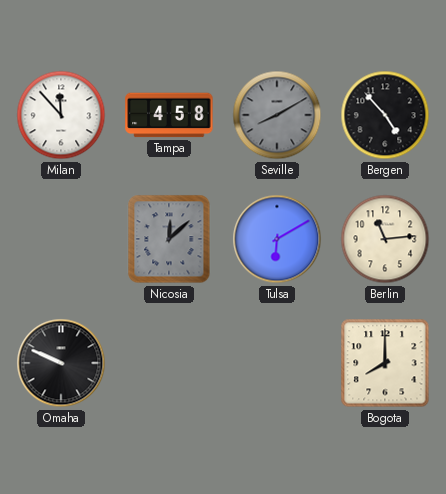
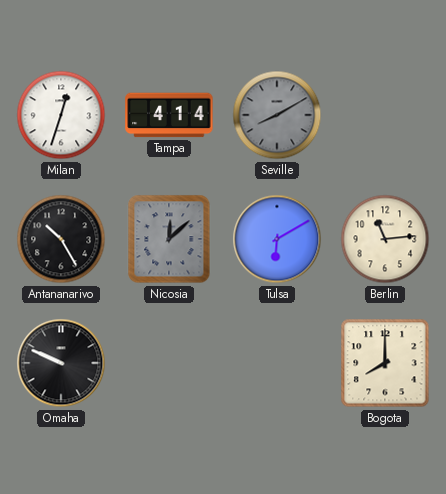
Milan: 11:53 -> 12:33 (61, 115)
Tampa: 4:58 -> 4:14 (169, 115)
Bergen: 4:53 -> none (385, 115)
Antananarivo: none -> 10:25 (61, 239)
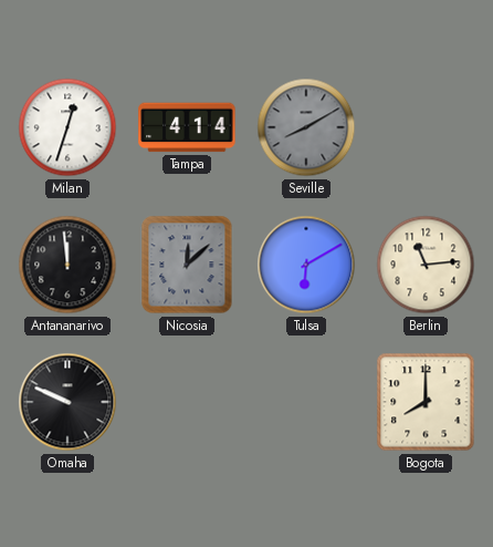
Antananarivo: 10:25 -> 11:59 (67, 265)
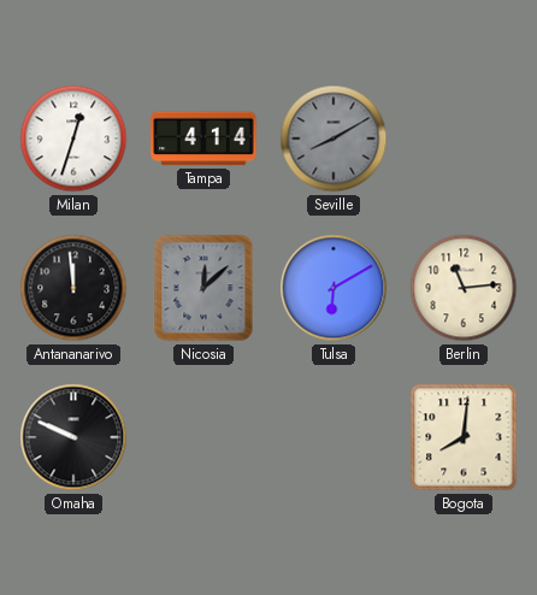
Bogota: 8:00 -> 8:01 (464, 437)
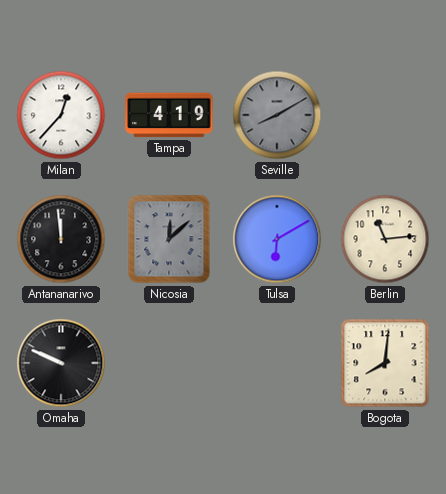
Milan: 12:33 -> 12:37 (61, 115)
Tampa: 4:14 -> 4:19 (169, 115)
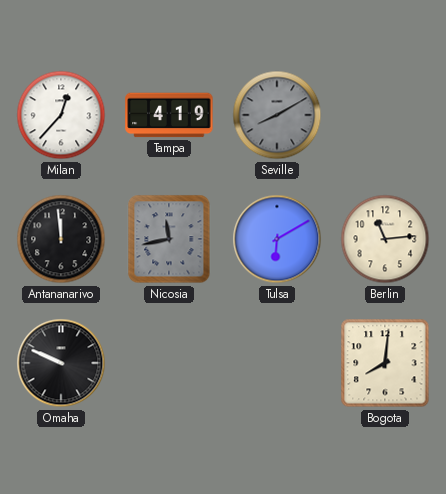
Nicosia: 12:08 -> 11:43 (169, 239)
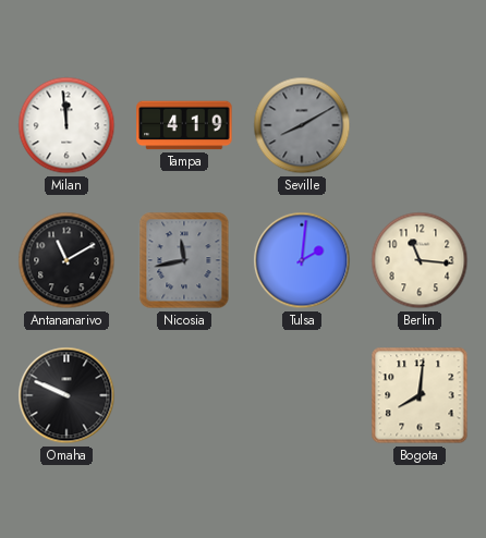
Milan: 12:37 -> 11:59 (66, 125)
Antananarivo: 11:59 -> 11:10 (66, 260)
Tulsa: 6:10 -> 2:01 (302, 260)
Berlin: 11:14 -> 11:16 (420, 260)
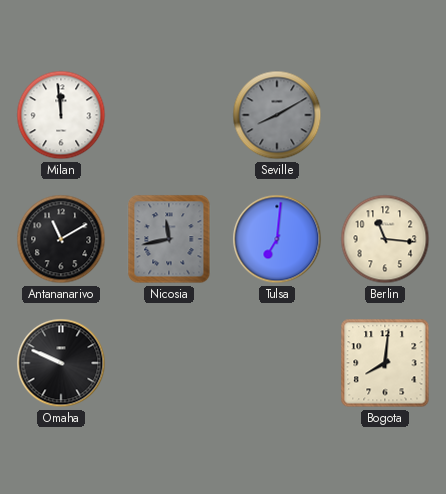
Tampa: 4:19 -> none (184, 125)
Tulsa: 2:01 -> 7:01 (277, 239)
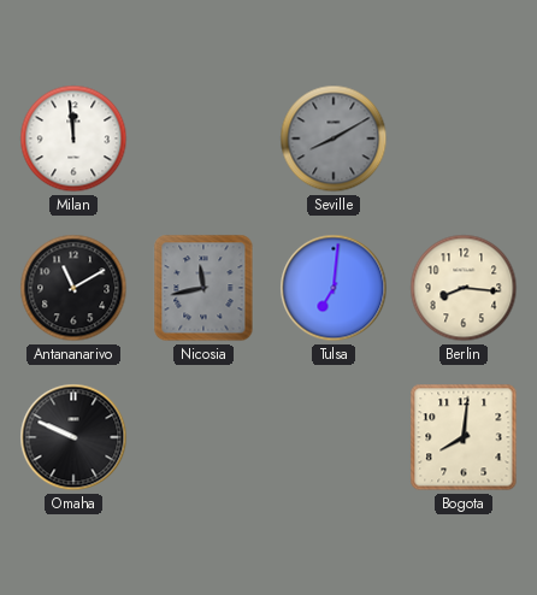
Berlin: 11:16 -> 8:16 (464, 288)
